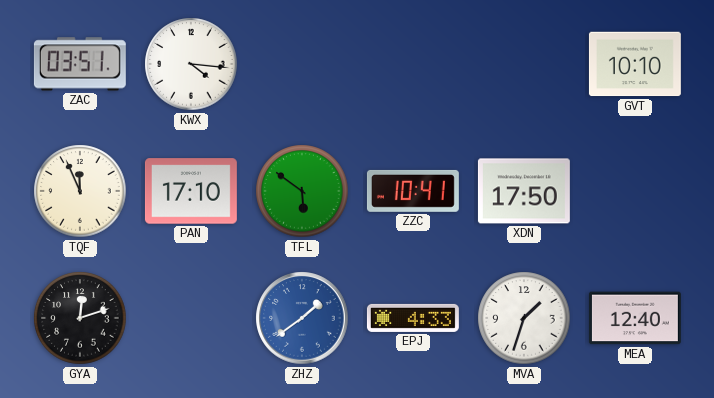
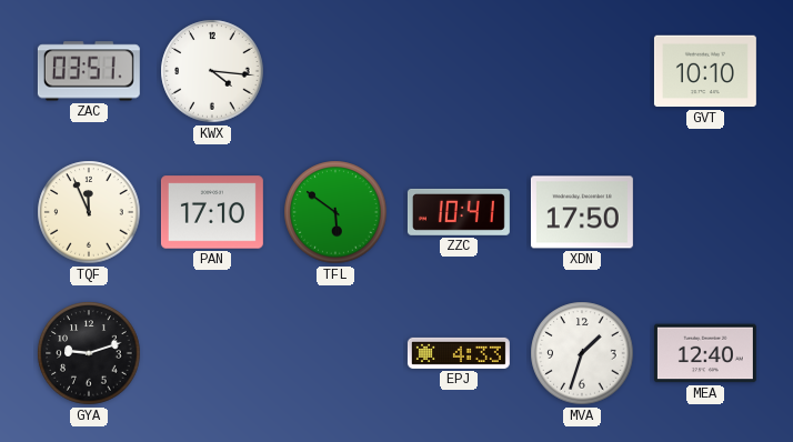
GYA: 12:12 -> 9:12 (89, 353)
ZHZ: 1:39 -> none (302, 318)
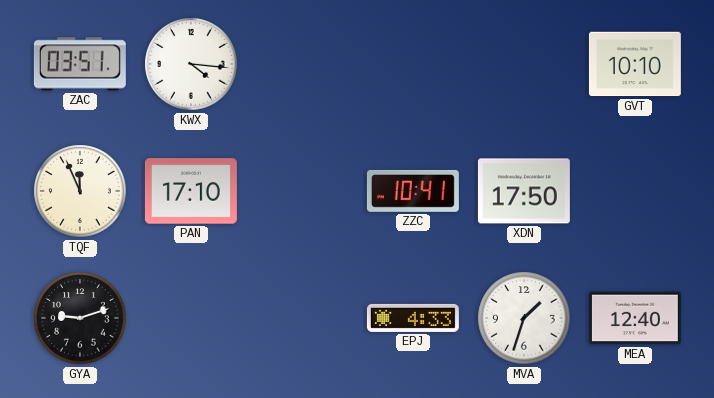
TFL: 5:51 -> none (335, 212)
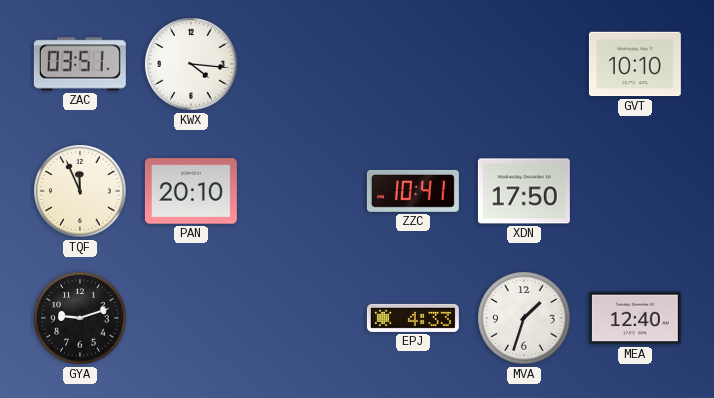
PAN: 17:10 -> 20:10 (191, 191)
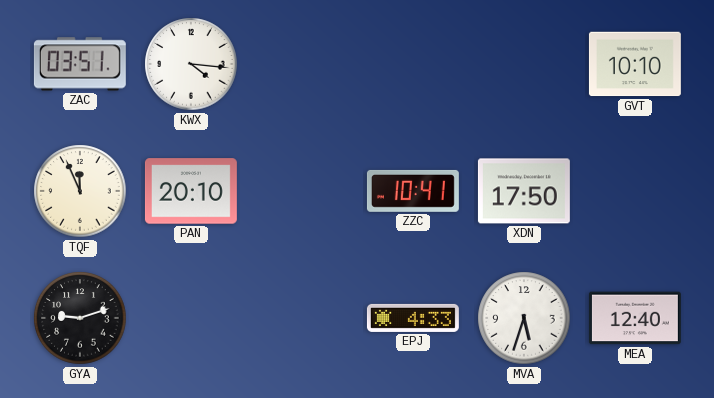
MVA: 1:33 -> 5:33 (524, 318)
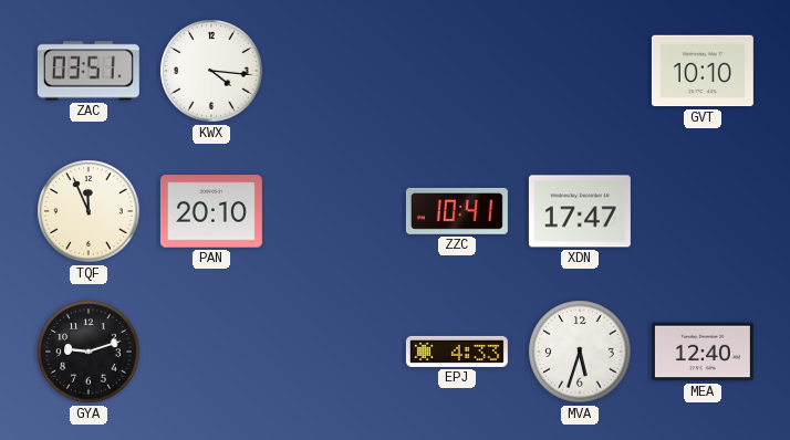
XDN: 17:50 -> 17:47 (580, 211)
